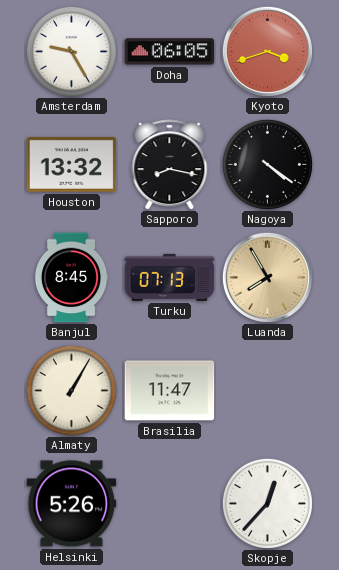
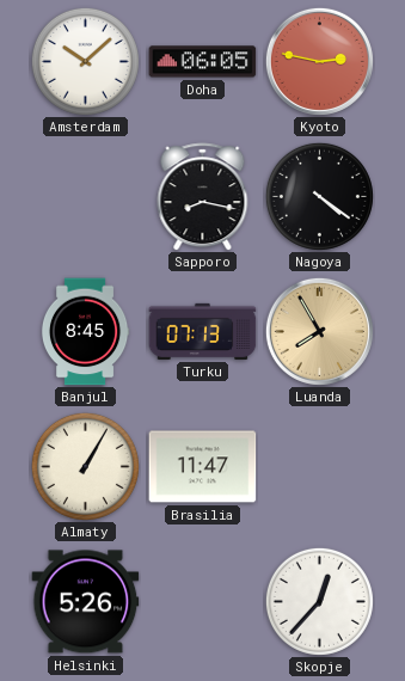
Amsterdam: 9:25 -> 10:08 (85, 61)
Kyoto: 3:42 -> 2:47 (319, 61)
Houston: 13:32 -> none (72, 165)
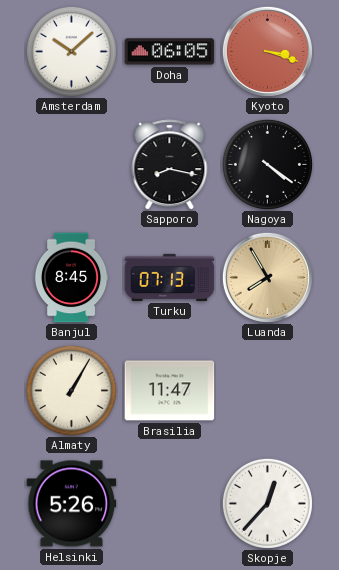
Kyoto: 2:47 -> 3:18 (267, 51)
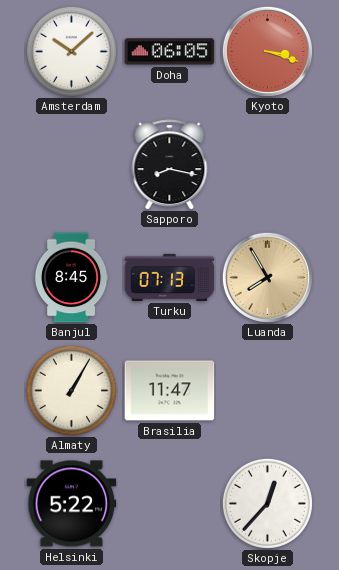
Nagoya: 4:21 -> none (267, 164)
Helsinki: 5:26 -> 5:22 (72, 504)
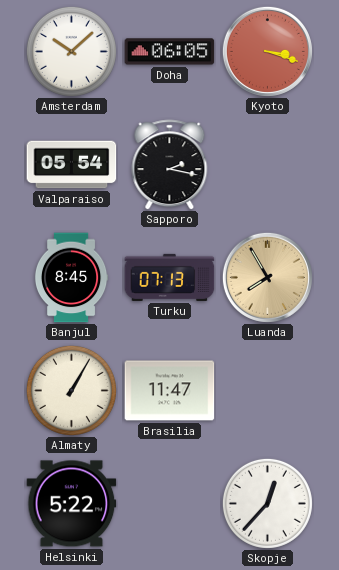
Valparaiso: none -> 05:54 (72, 165)
Sapporo: 8:17 -> 2:17 (170, 165)
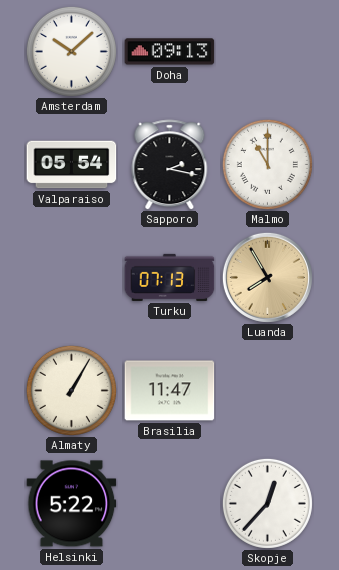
Doha: 06:05 -> 09:13 (170, 52)
Kyoto: 3:18 -> none (267, 51)
Malmo: none -> 11:00 (267, 164)
Banjul: 8:45 -> none (71, 278)
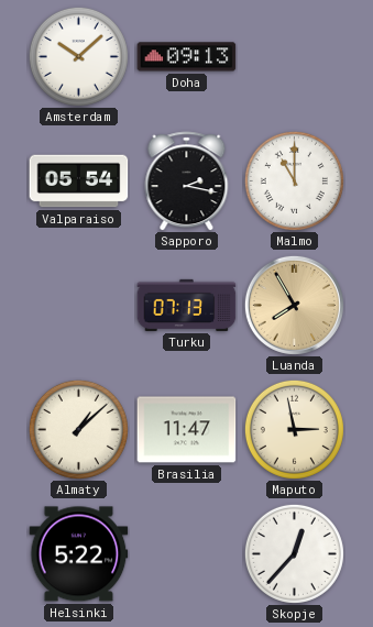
Almaty: 1:05 -> 1:08 (78, 429)
Maputo: none -> 2:58 (294, 429)
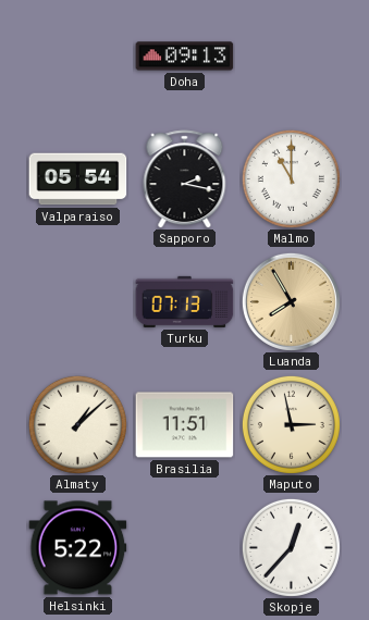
Amsterdam: 10:08 -> none (78, 56)
Brasilia: 11:47 -> 11:51 (185, 425)
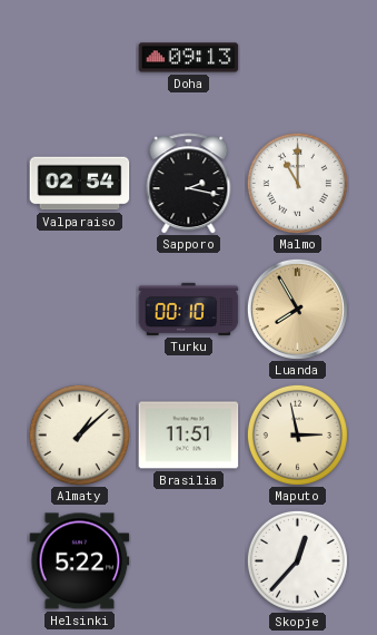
Valparaiso: 05:54 -> 02:54 (80, 184)
Turku: 07:13 -> 00:10 (189, 309)
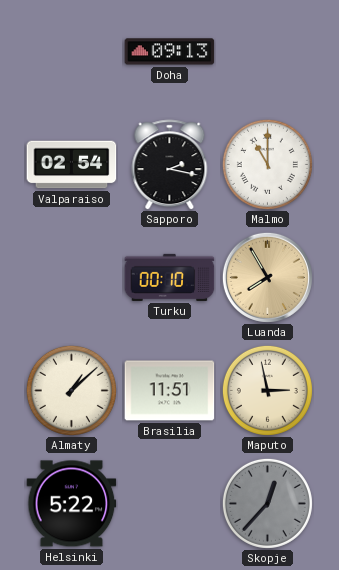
Skopje dial: white -> grey (267, 503)
